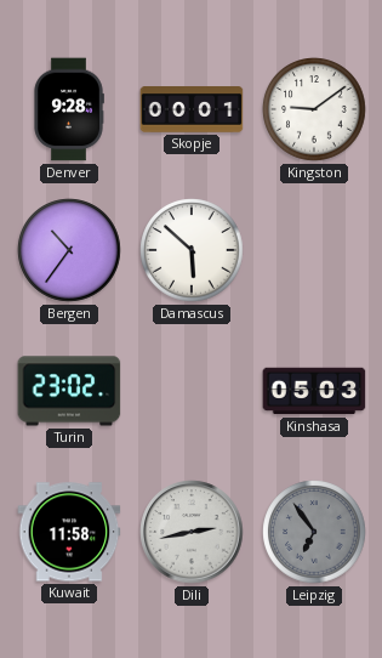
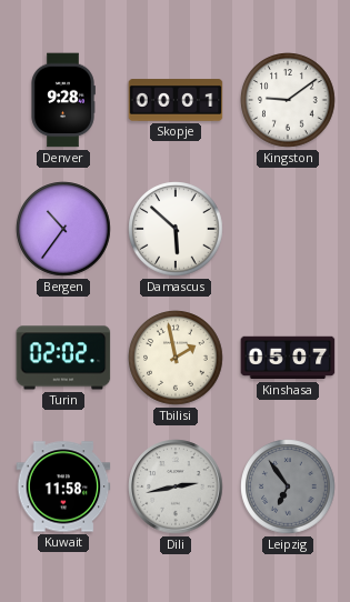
Turin: 23:02 -> 02:02 (63, 358)
Tbilisi: none -> 1:58 (176, 358)
Kinshasa: 05:03 -> 05:07 (288, 358)
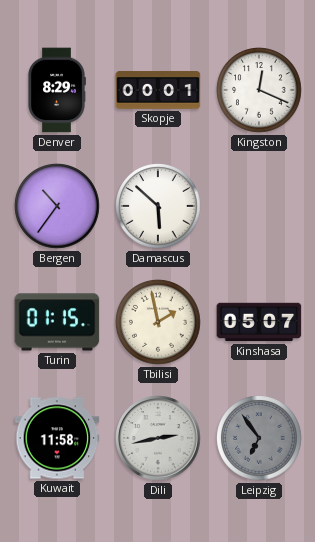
Denver: 9:28 -> 8:29 (57, 90)
Kingston: 9:09 -> 12:19 (259, 90)
Turin: 02:02 -> 01:15 (57, 322)
